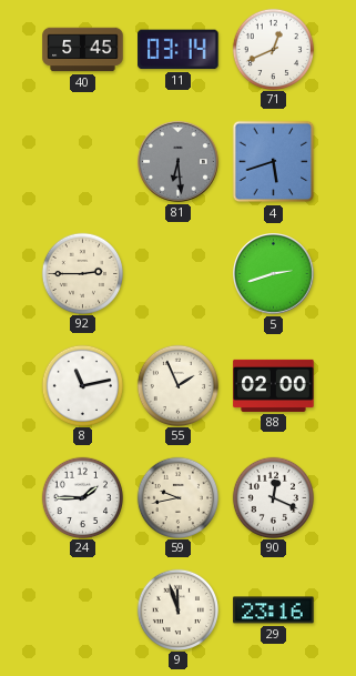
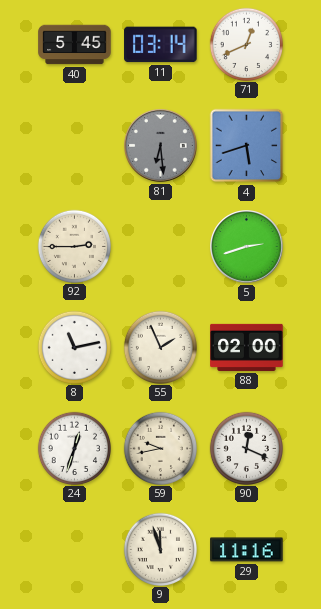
24: 1:45 -> 12:33 (74, 448)
29: 23:16 -> 11:16 (247, 550)
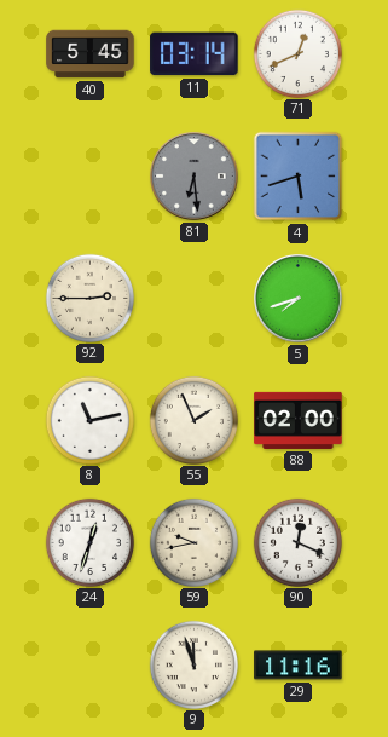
5: 2:42 -> 7:42 (299, 299)
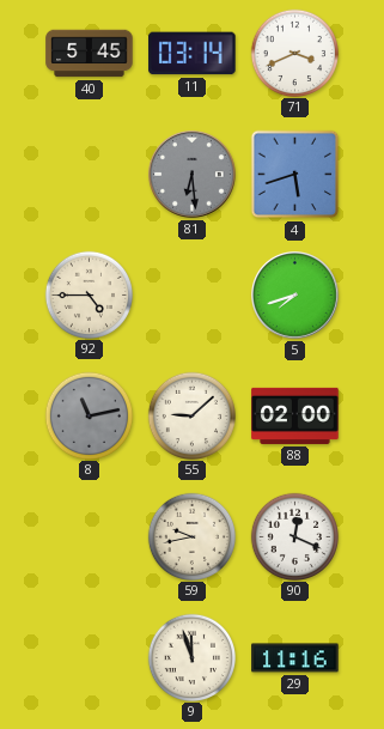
71: 12:41 -> 3:41 (294, 53)
92: 2:45 -> 4:45 (89, 294)
8 dial: white -> grey (89, 415)
55: 1:56 -> 9:08 (191, 415)
24: 12:33 -> none (89, 542)
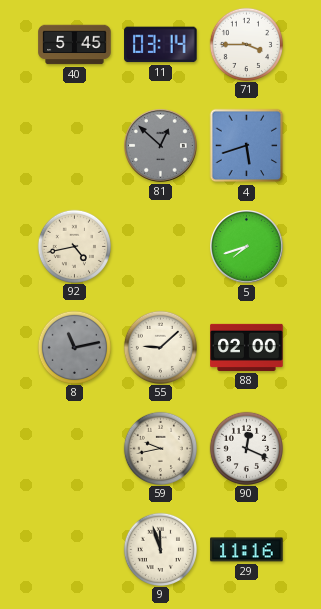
71: 3:41 -> 3:45 (246, 44)
81: 6:29 -> 12:52 (161, 146)
92: 4:45 -> 4:43 (74, 246)
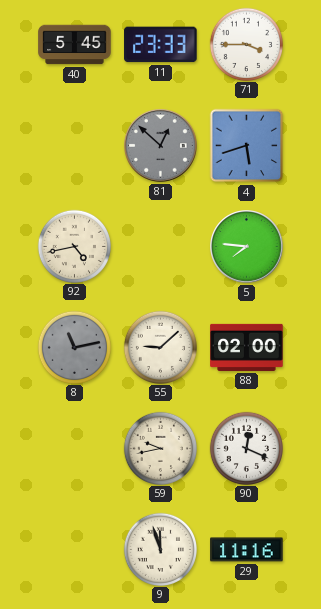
11: 03:14 -> 23:33 (161, 45)
5: 7:42 -> 7:46 (247, 247)
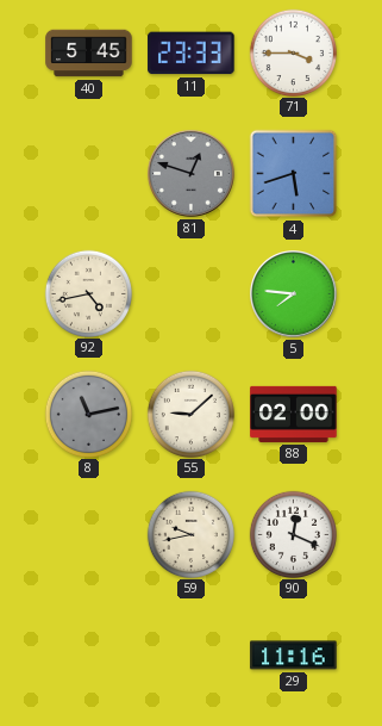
81: 12:52 -> 12:48 (192, 174)
9: 11:57 -> none (160, 549)
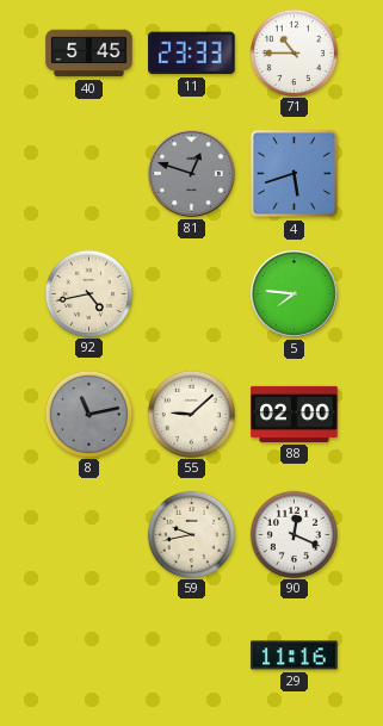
71: 3:45 -> 10:45 (294, 52)
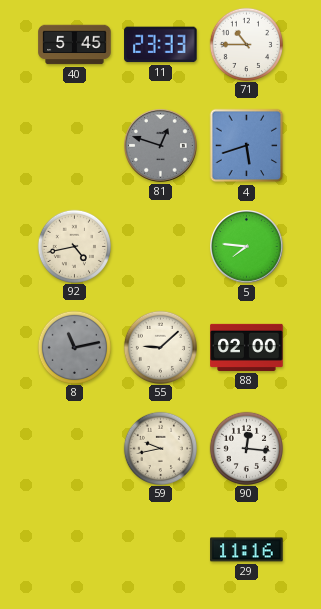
90: 12:19 -> 12:16 (246, 448)
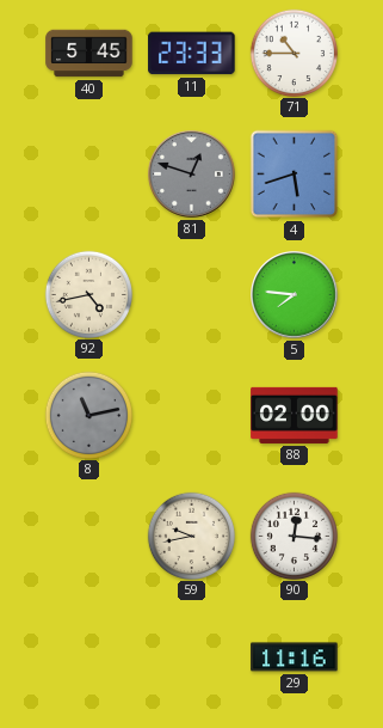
55: 9:08 -> none (160, 347)
